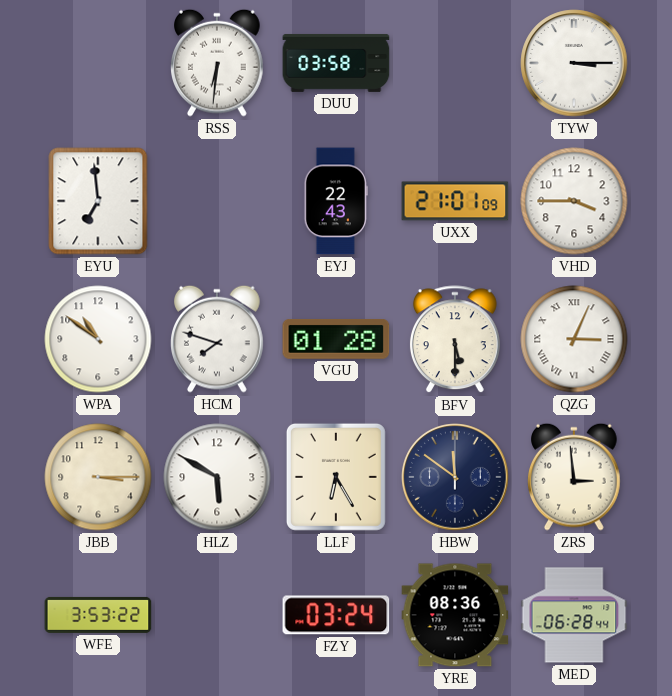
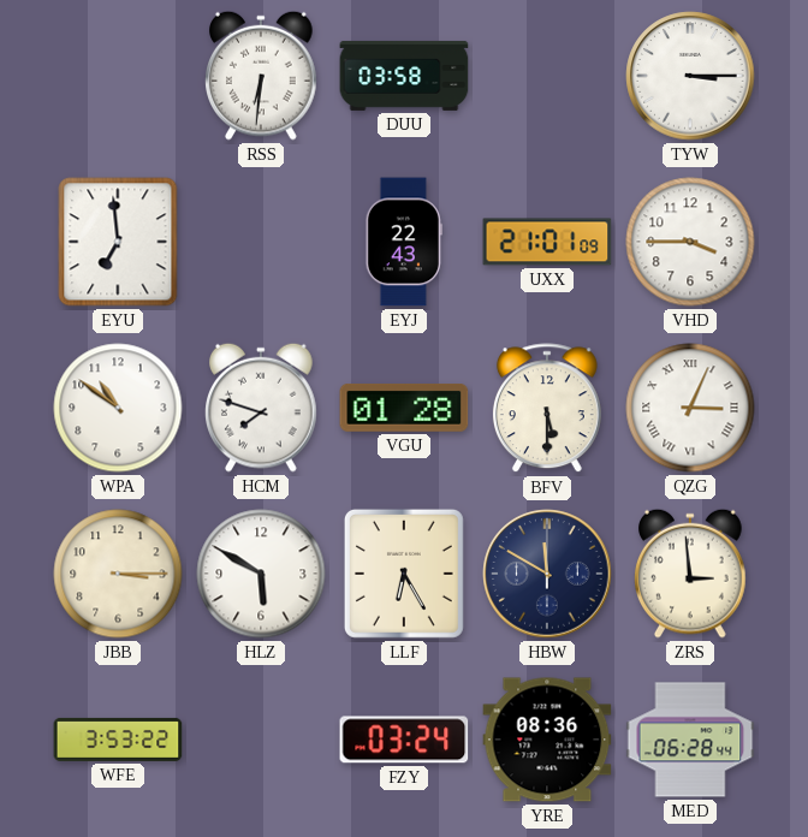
HBW: 11:51 -> 11:50 (547, 574)
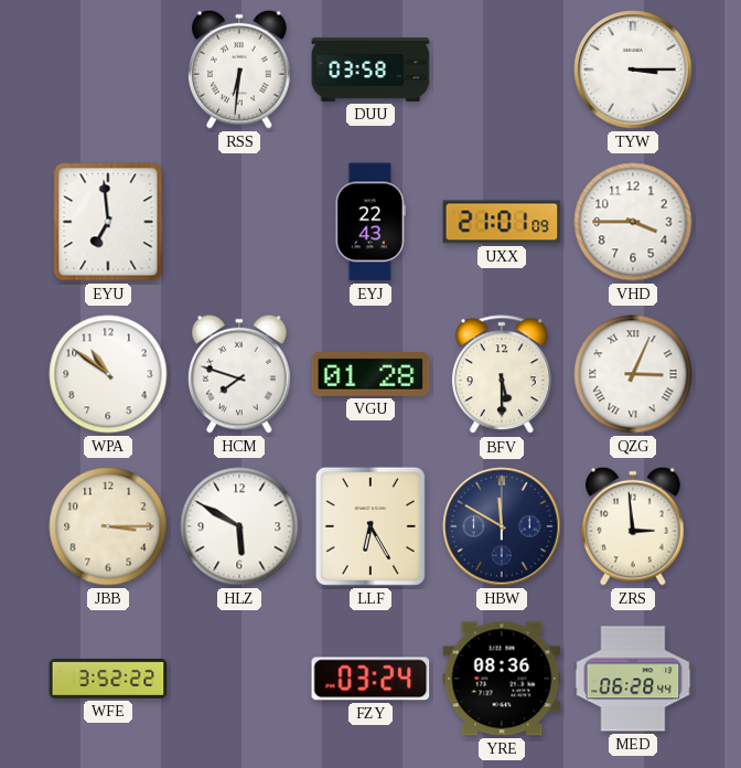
WFE: 3:53 -> 3:52 (108, 679)
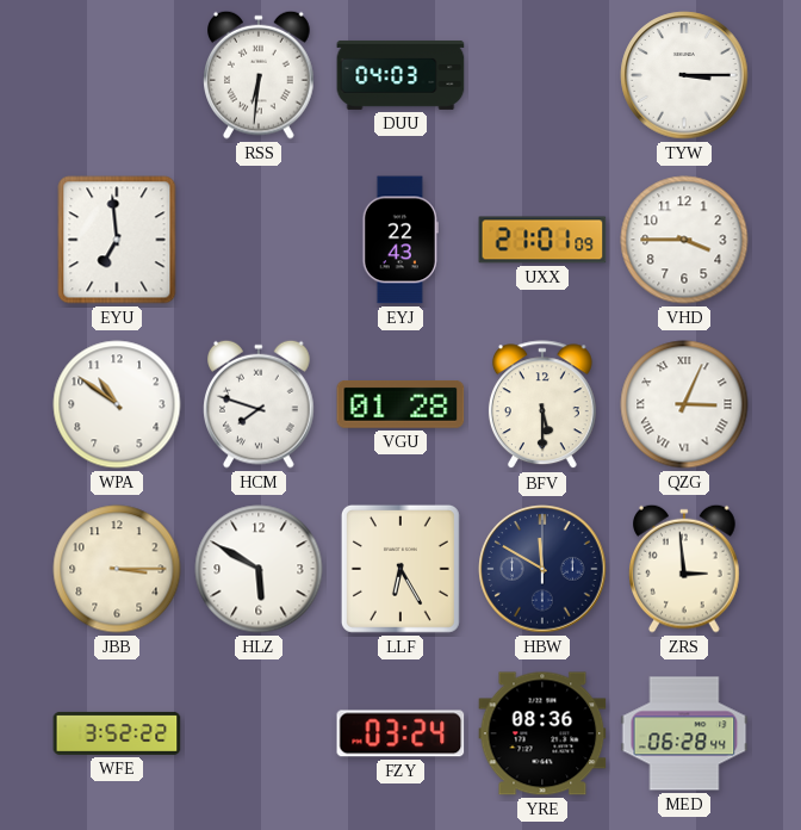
DUU: 03:58 -> 04:03 (401, 75)
